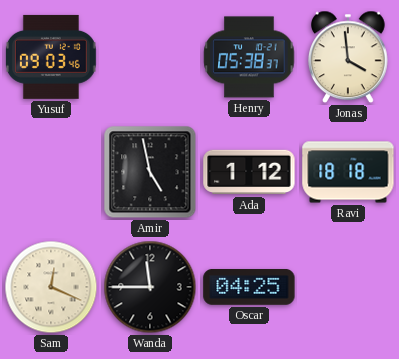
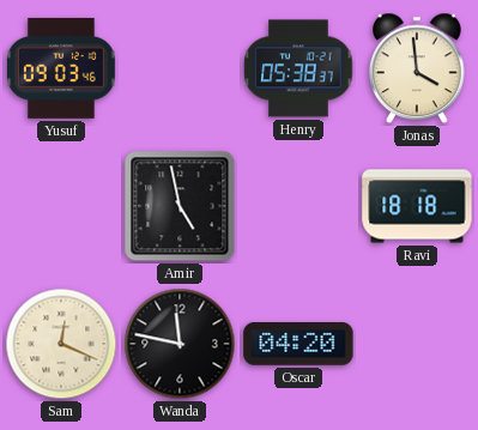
Ada: 1:12 -> none (249, 172)
Wanda: 11:45 -> 11:47 (180, 344)
Oscar: 04:25 -> 04:20 (298, 345)
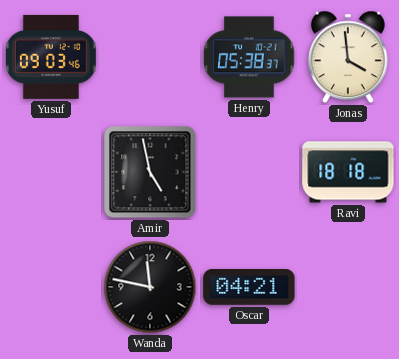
Sam: 12:19 -> none (61, 344)
Oscar: 04:20 -> 04:21 (249, 288)
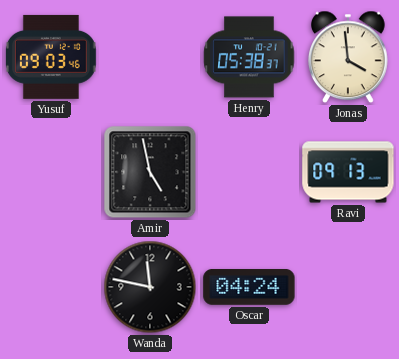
Ravi: 18:18 -> 09:13 (348, 172)
Oscar: 04:21 -> 04:24 (249, 288)
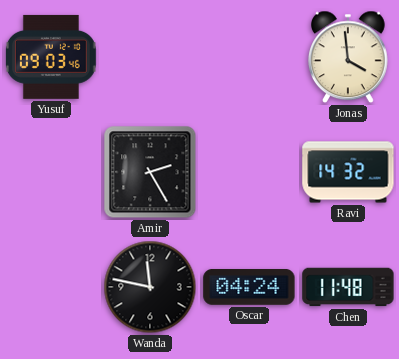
Henry: 05:38 -> none (249, 57)
Amir: 4:58 -> 2:25 (150, 172)
Ravi: 09:13 -> 14:32 (348, 172)
Chen: none -> 11:48 (348, 287)
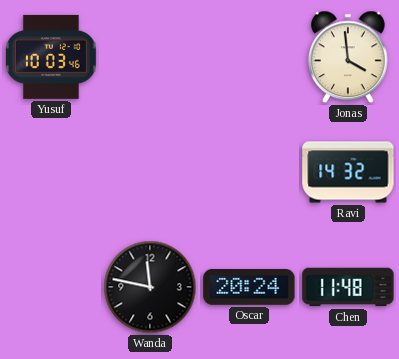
Yusuf: 09:03 -> 10:03 (51, 57)
Amir: 2:25 -> none (150, 172)
Oscar: 04:24 -> 20:24 (249, 288)
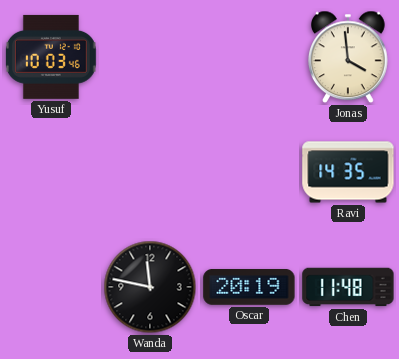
Ravi: 14:32 -> 14:35 (348, 172)
Oscar: 20:24 -> 20:19 (249, 288)
